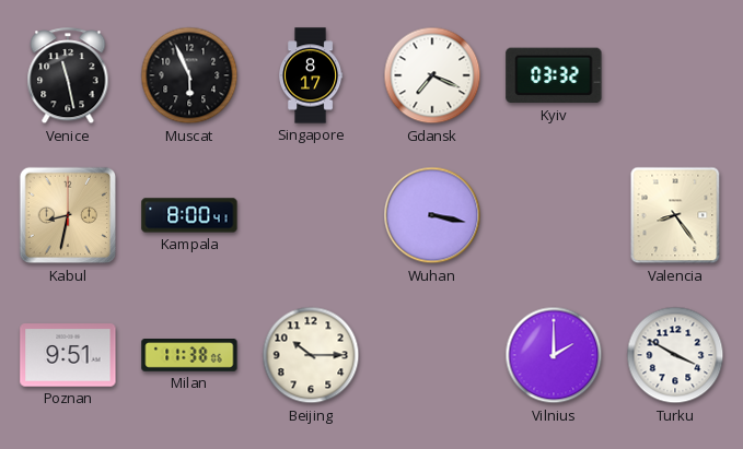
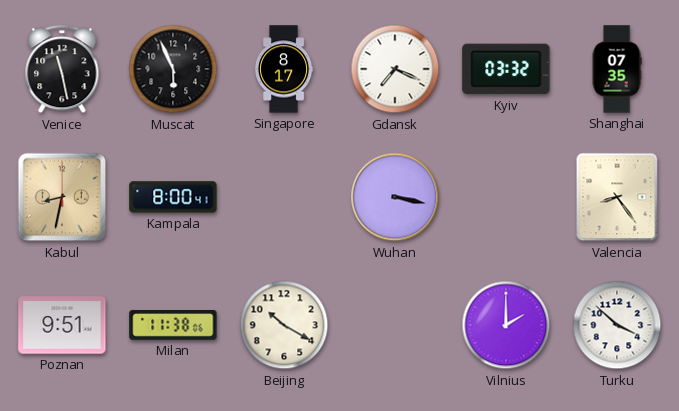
Shanghai: none -> 07:35 (617, 69)
Beijing: 10:15 -> 10:20 (284, 325)
Turku: 3:50 -> 3:52 (617, 325)
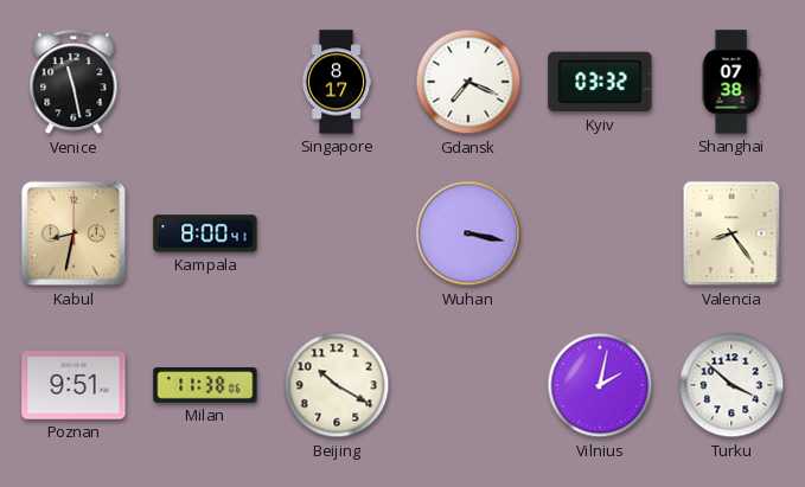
Muscat: 5:56 -> none (173, 69)
Shanghai: 07:35 -> 07:38 (731, 82)
Vilnius: 2:00 -> 2:02 (600, 385)
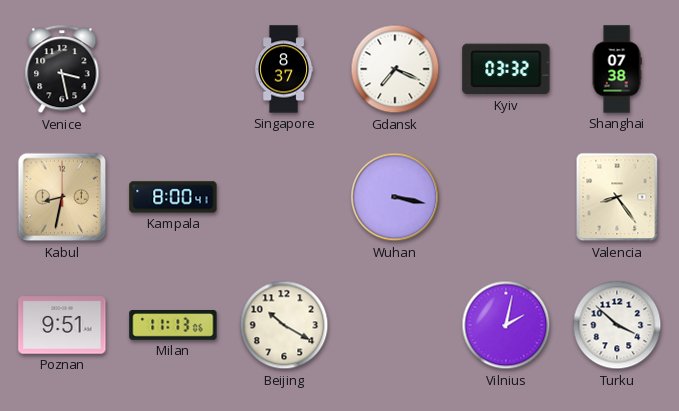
Venice: 11:28 -> 3:28 (62, 70)
Singapore: 8:17 -> 8:37 (285, 69)
Milan: 11:38 -> 11:13 (173, 325)
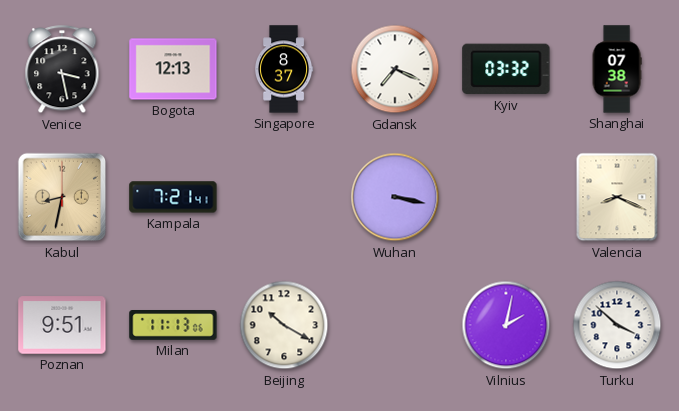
Bogota: none -> 12:13 (173, 69)
Kampala: 8:00 -> 7:21 (173, 197)
Valencia: 8:24 -> 8:19 (617, 197)
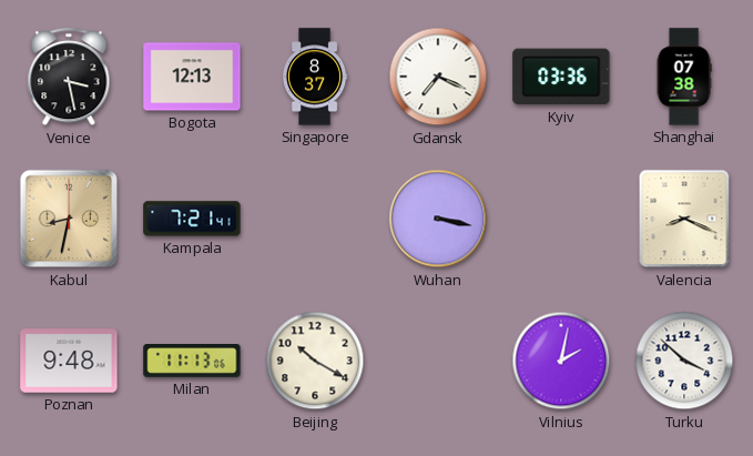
Kyiv: 03:32 -> 03:36 (561, 77)
Poznan: 9:51 -> 9:48 (69, 361)
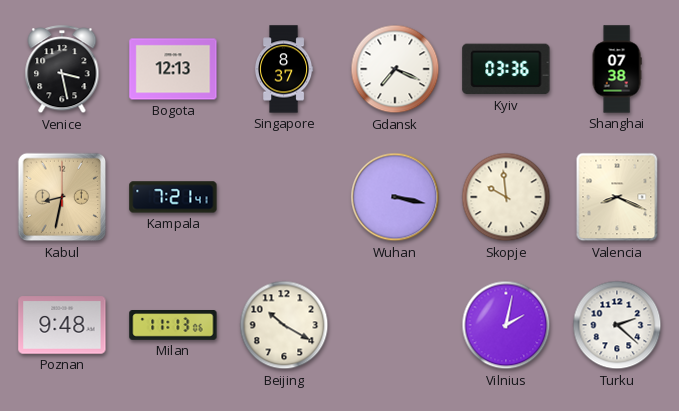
Skopje: none -> 9:59 (506, 197)
Turku: 3:52 -> 2:22 (617, 325)
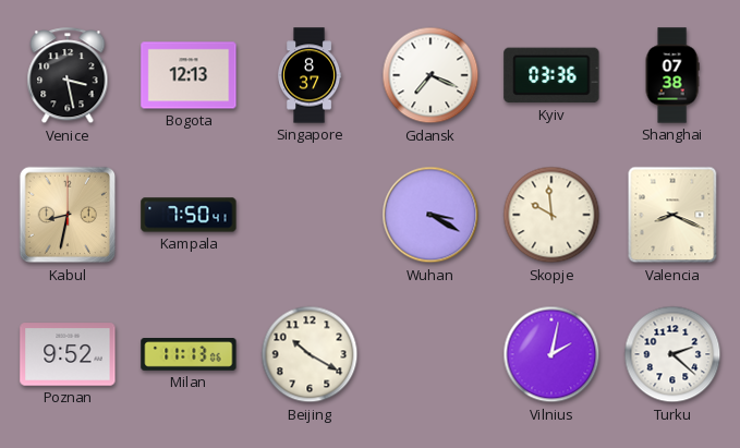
Kampala: 7:21 -> 7:50 (189, 215)
Wuhan: 3:17 -> 3:20 (430, 215)
Poznan: 9:48 -> 9:52 (68, 354)
